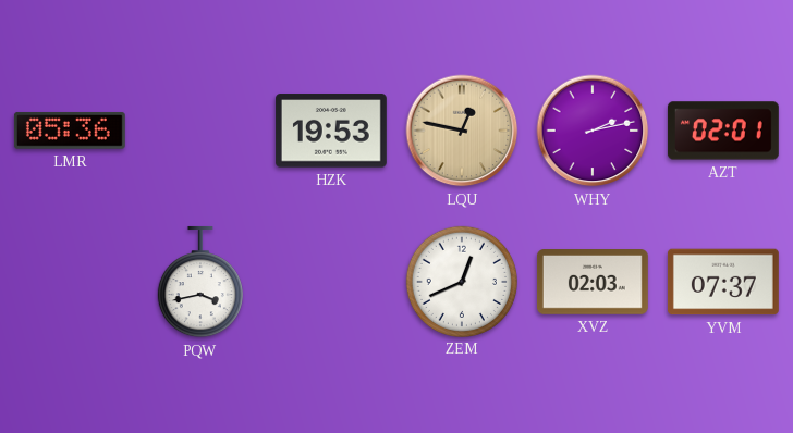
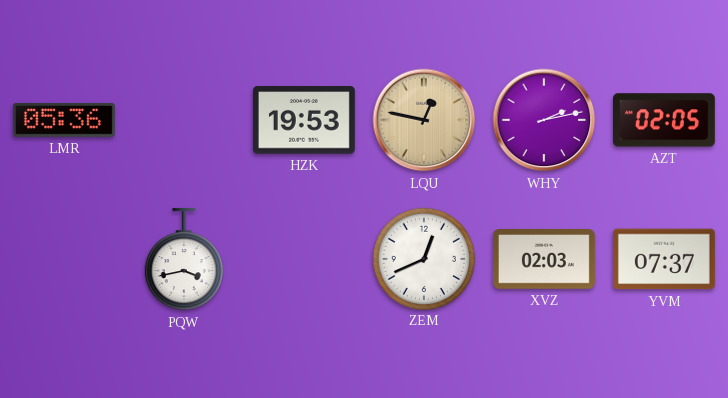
AZT: 02:01 -> 02:05 (664, 120)
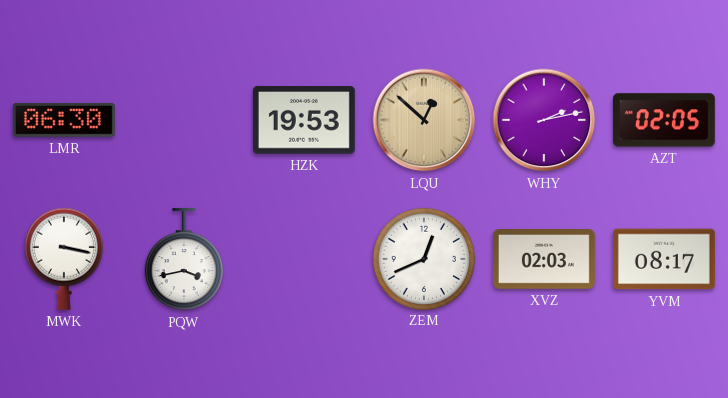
LMR: 05:36 -> 06:30 (64, 120)
LQU: 12:47 -> 12:52 (424, 120)
MWK: none -> 3:17 (64, 259)
YVM: 07:37 -> 08:17 (664, 259)
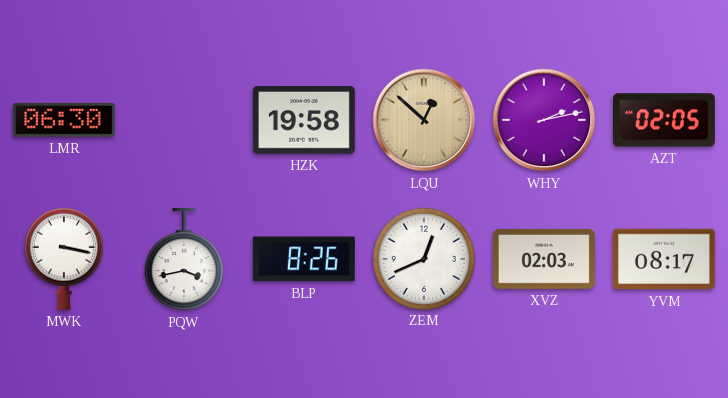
HZK: 19:53 -> 19:58 (304, 120)
BLP: none -> 8:26 (304, 259)
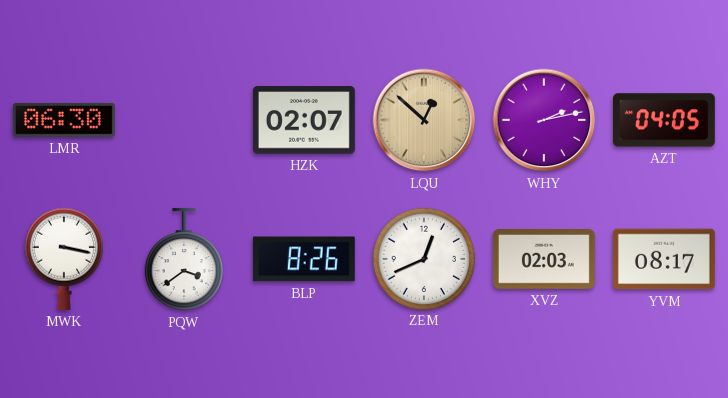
HZK: 19:58 -> 02:07 (304, 120)
AZT: 02:05 -> 04:05 (664, 120)
PQW: 3:43 -> 3:39 (184, 259)
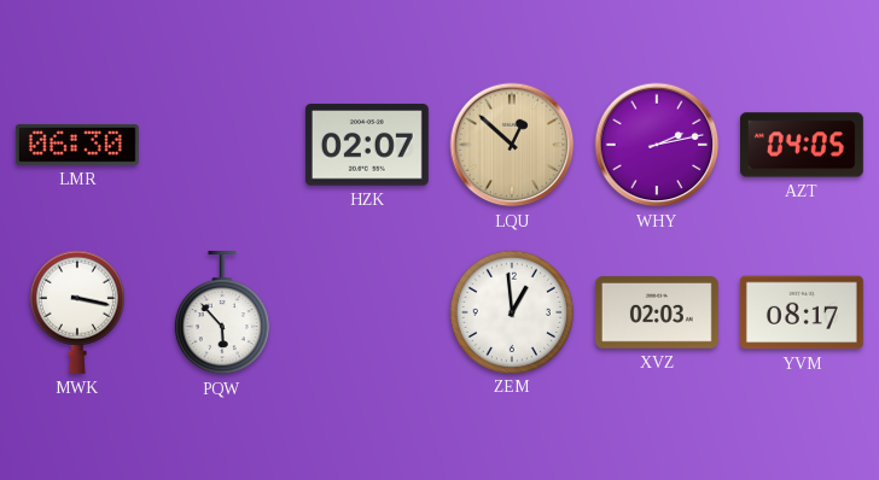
PQW: 3:39 -> 5:53 (222, 312)
BLP: 8:26 -> none (304, 259)
ZEM: 12:41 -> 12:59 (511, 311)
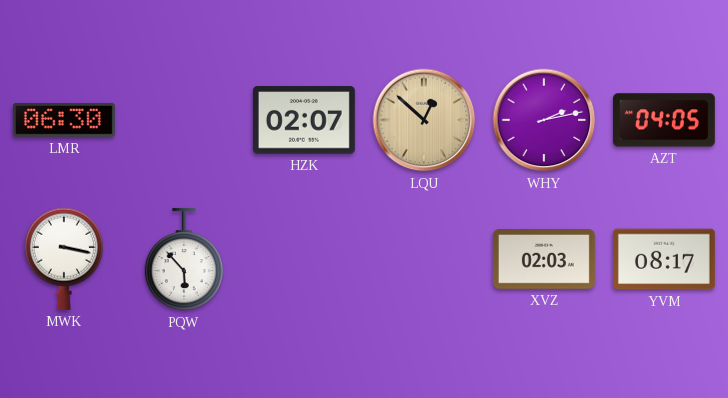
ZEM: 12:59 -> none (511, 311)
